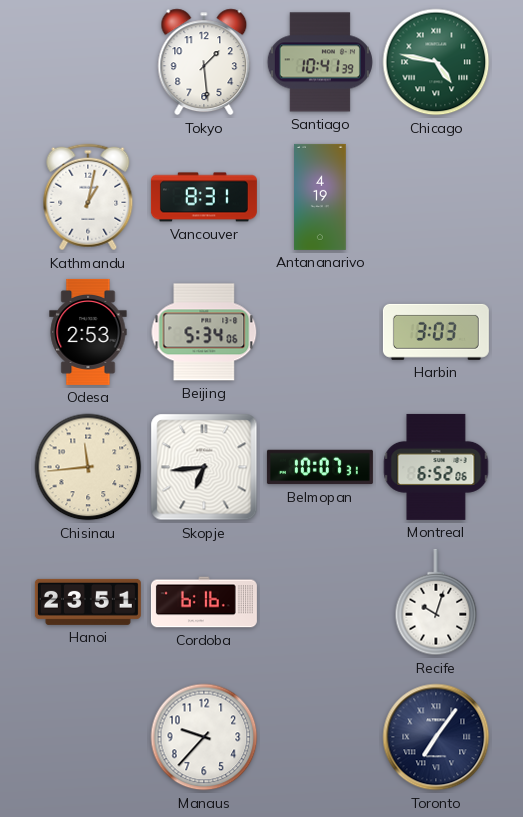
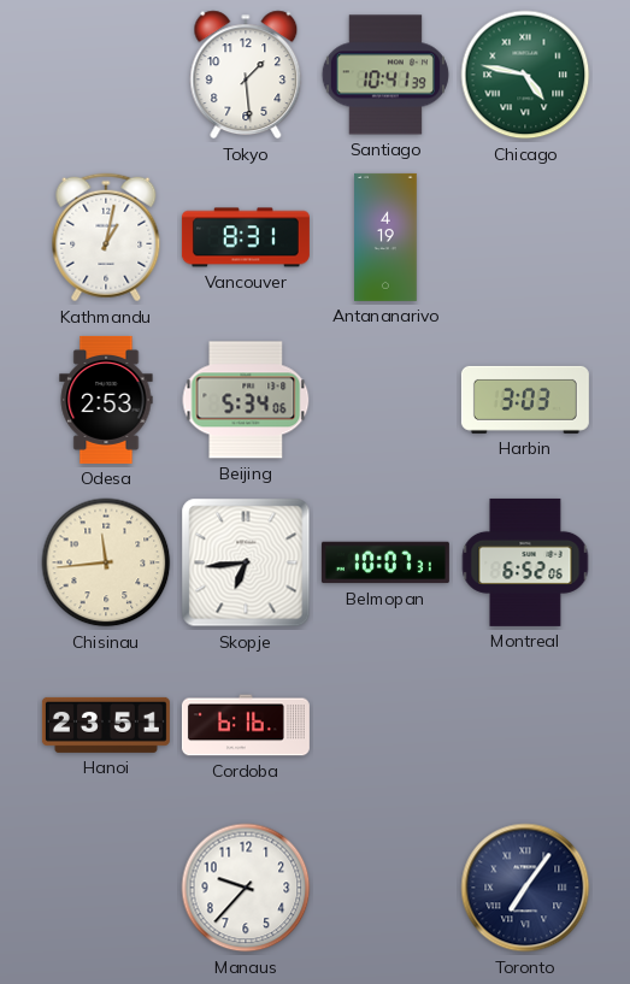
Recife: 10:03 -> none (436, 602)
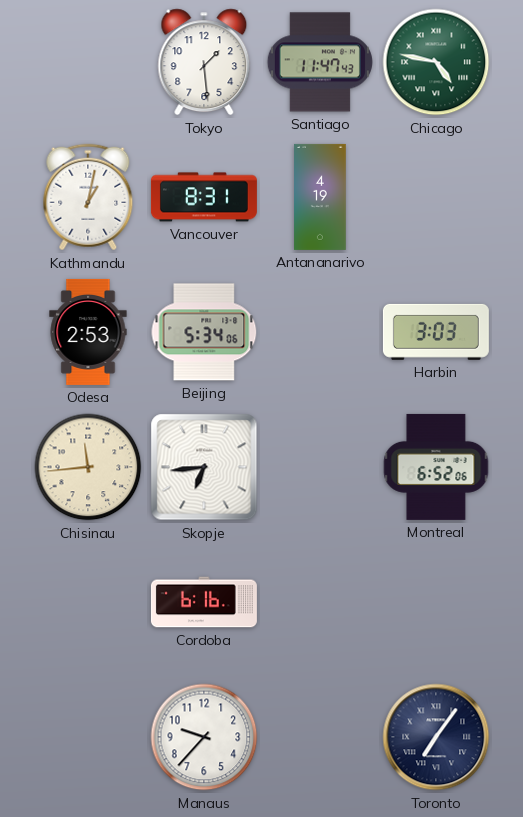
Santiago: 10:41 -> 11:47 (320, 62)
Belmopan: 10:07 -> none (385, 562)
Hanoi: 23:51 -> none (106, 725)
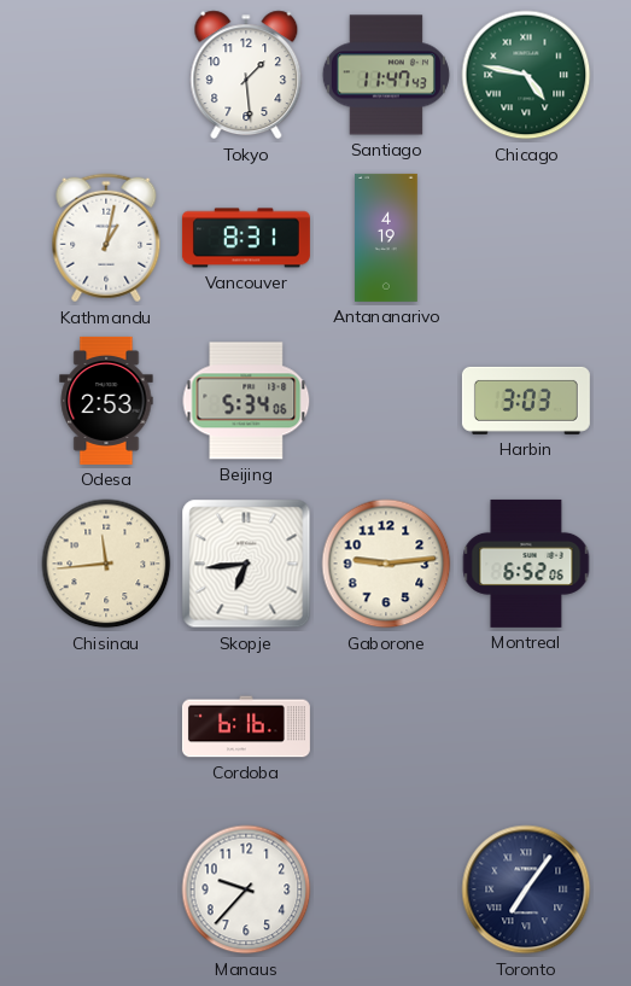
Gaborone: none -> 9:14 (386, 564)
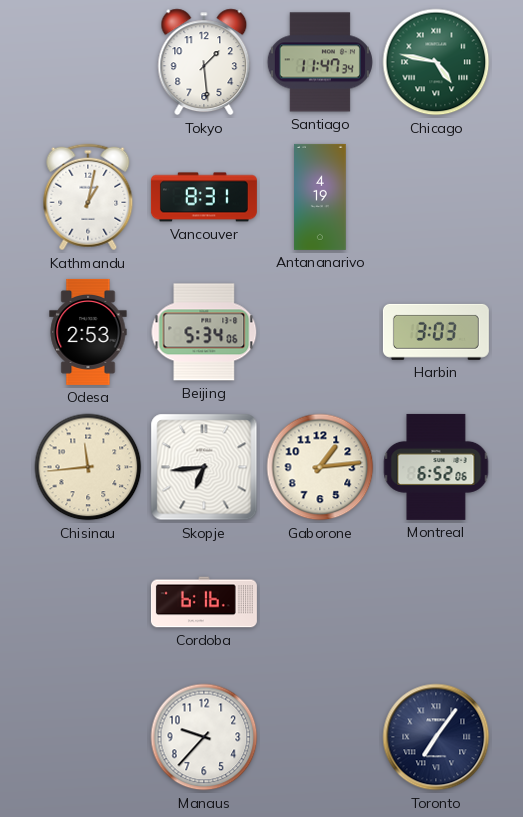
Santiago: 11:47:43 -> 11:47:34 (320, 62)
Gaborone: 9:14 -> 1:14 (320, 467)
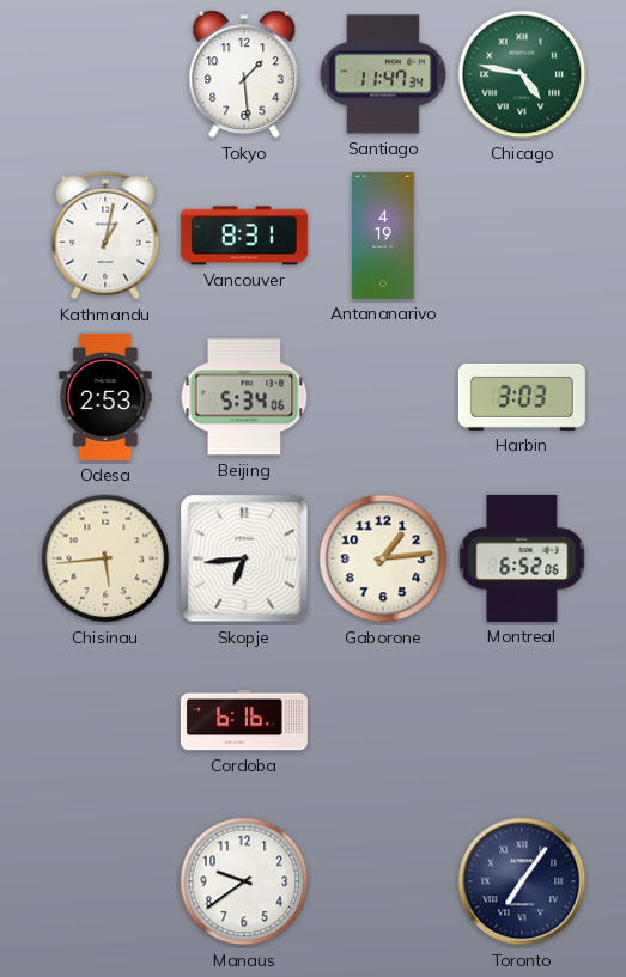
Chisinau: 11:44 -> 5:44 (105, 558)
Manaus: 9:37 -> 9:39 (244, 881)
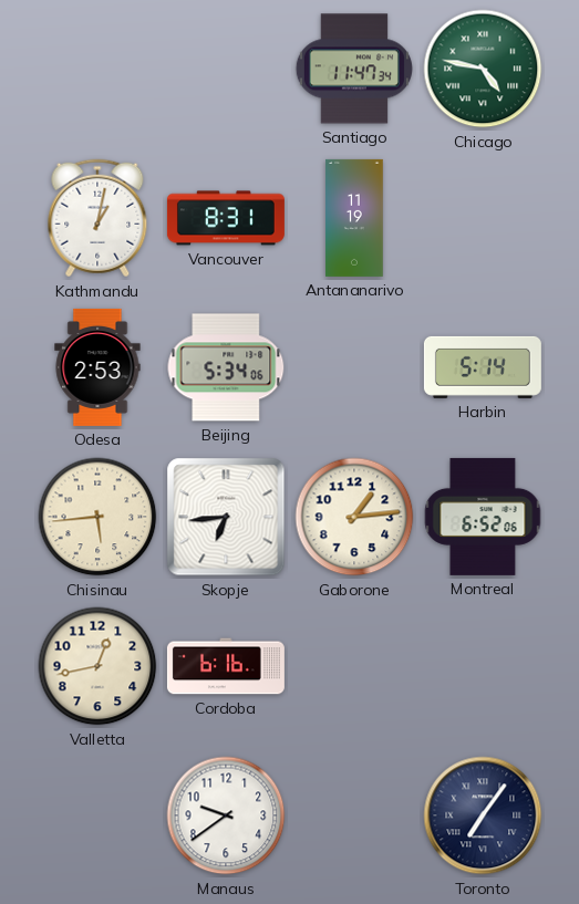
Tokyo: 1:29 -> none (244, 74)
Antananarivo: 4:19 -> 11:19 (354, 218)
Harbin: 3:03 -> 5:14 (483, 367)
Valletta: none -> 12:43 (97, 666)
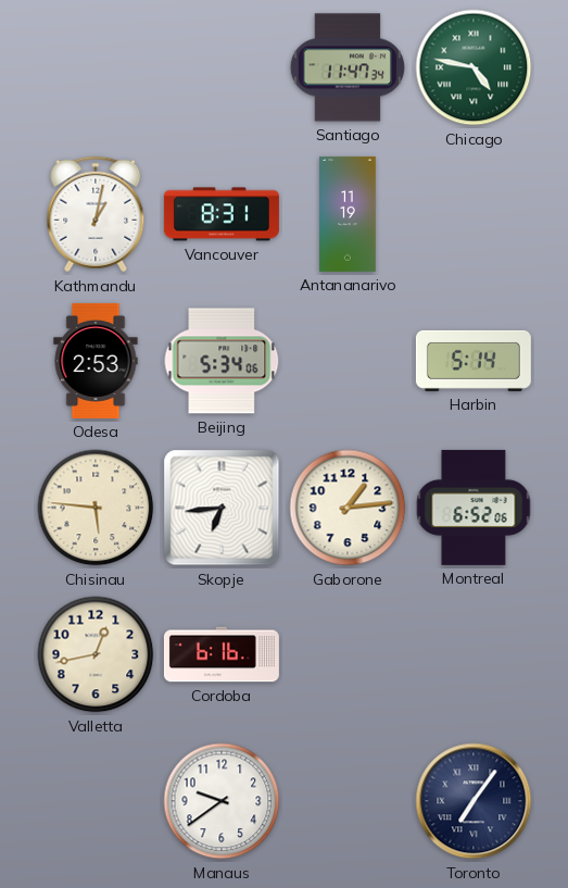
Chisinau: 5:44 -> 5:46 (96, 508)
